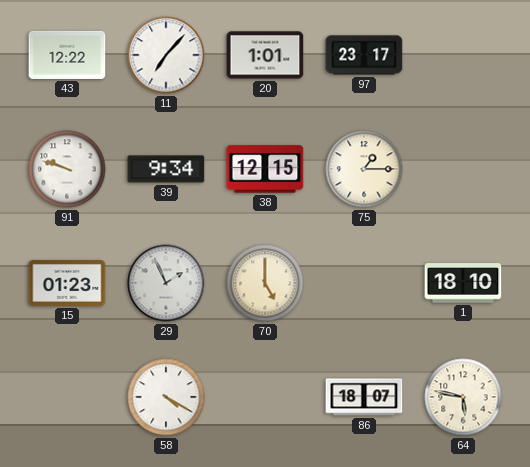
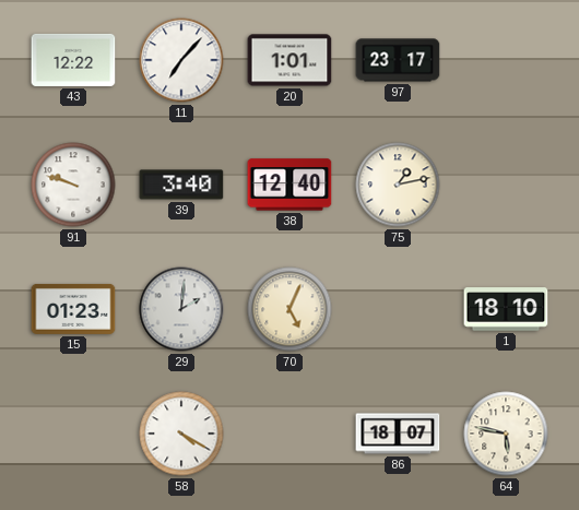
39: 9:34 -> 3:40 (181, 185)
38: 12:15 -> 12:40 (289, 185)
75: 1:15 -> 1:13 (398, 185)
29: 1:56 -> 2:01 (181, 309)
70: 5:00 -> 5:04 (289, 309)
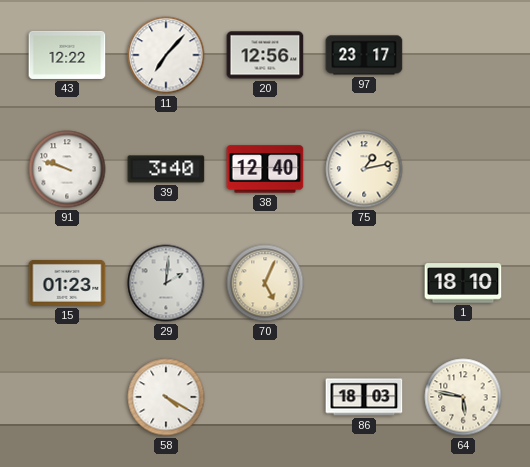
20: 1:01 -> 12:56 (265, 55)
86: 18:07 -> 18:03 (364, 397)
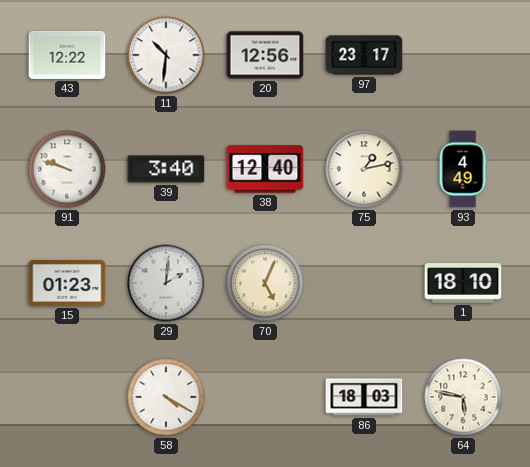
11: 7:07 -> 10:31 (166, 55)
93: none -> 4:49 (463, 169)
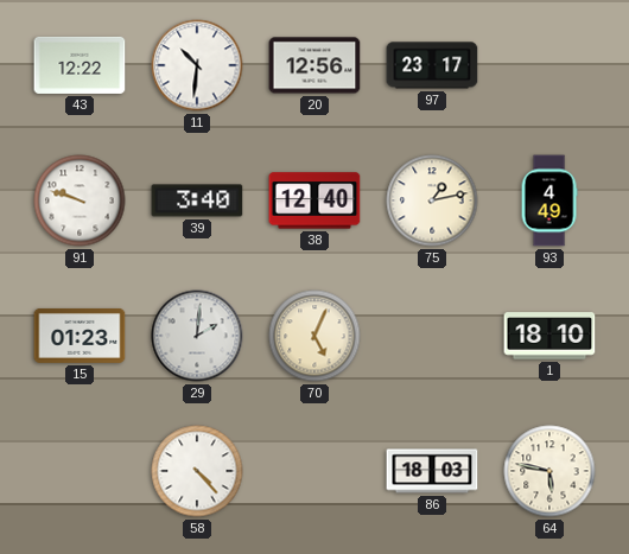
58: 4:20 -> 4:23 (197, 471)
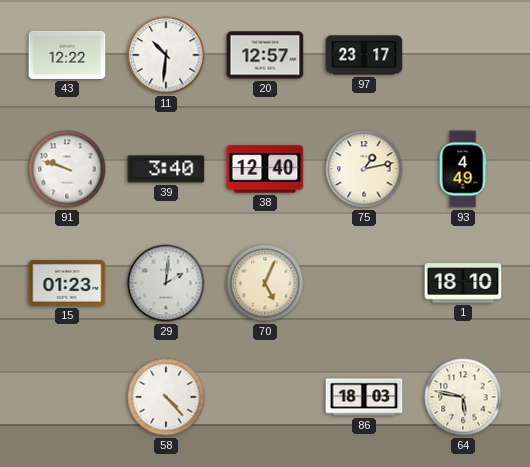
20: 12:56 -> 12:57 (265, 55)
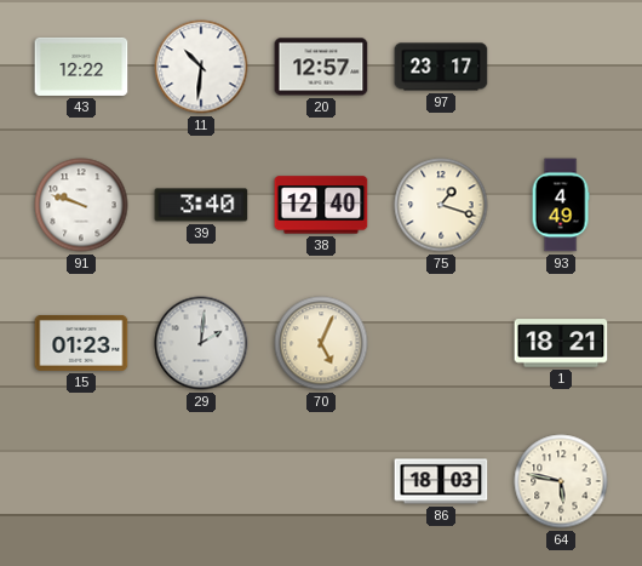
75: 1:13 -> 1:18 (441, 205)
1: 18:10 -> 18:21 (561, 343)
58: 4:23 -> none (166, 397)
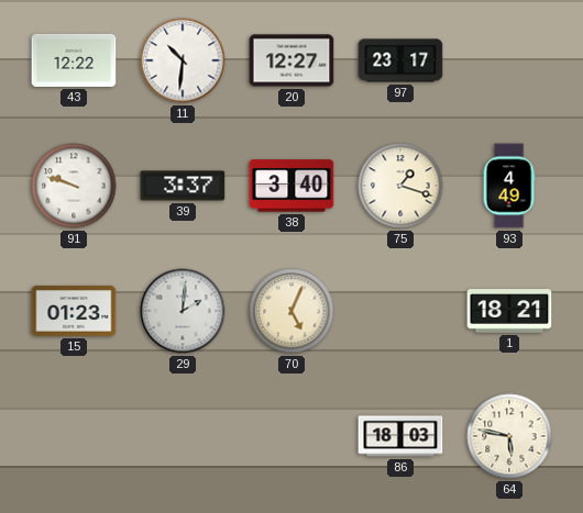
20: 12:57 -> 12:27 (291, 60)
39: 3:40 -> 3:37 (183, 186)
38: 12:40 -> 3:40 (291, 186)
